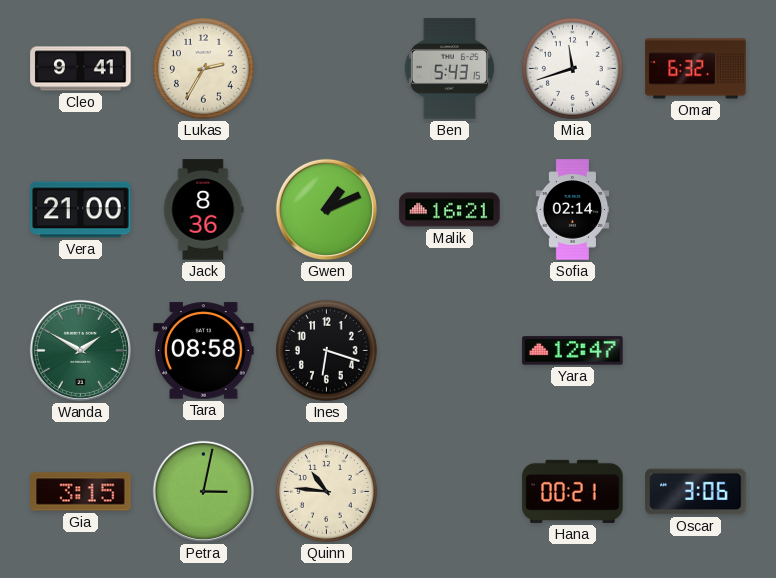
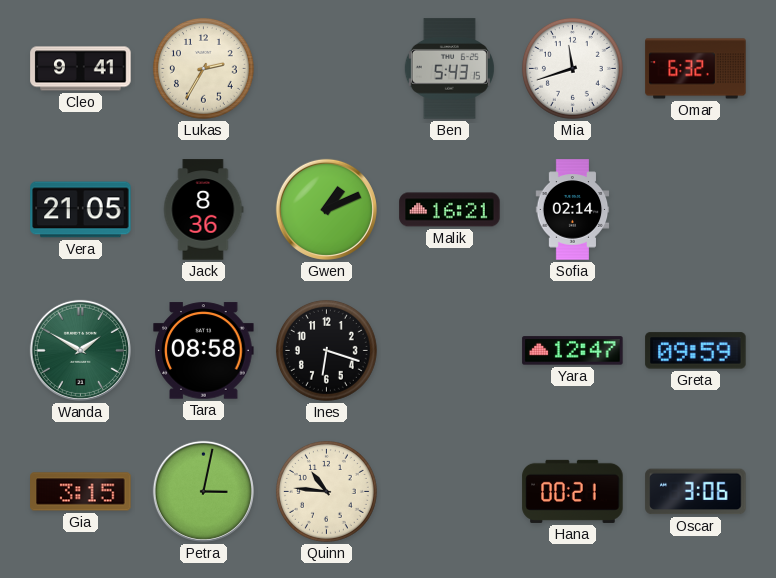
Vera: 21:00 -> 21:05 (81, 210)
Greta: none -> 09:59 (696, 351)
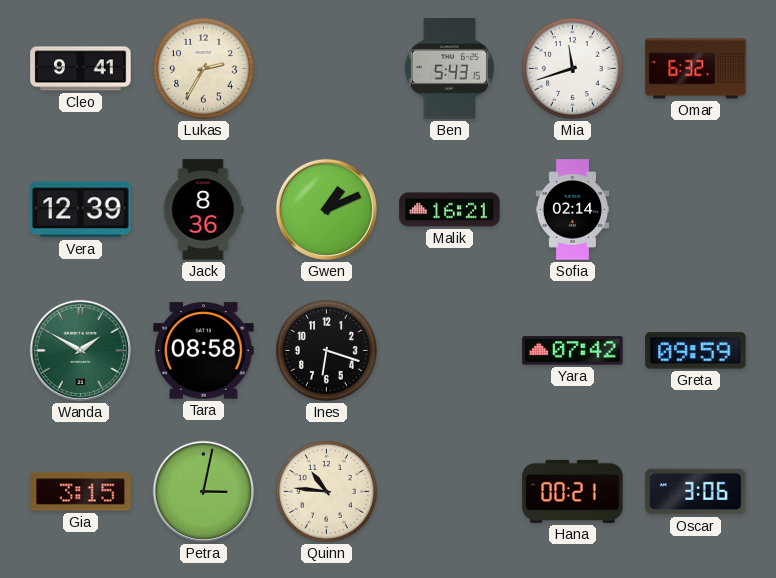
Vera: 21:05 -> 12:39 (81, 210)
Yara: 12:47 -> 07:42 (573, 351)
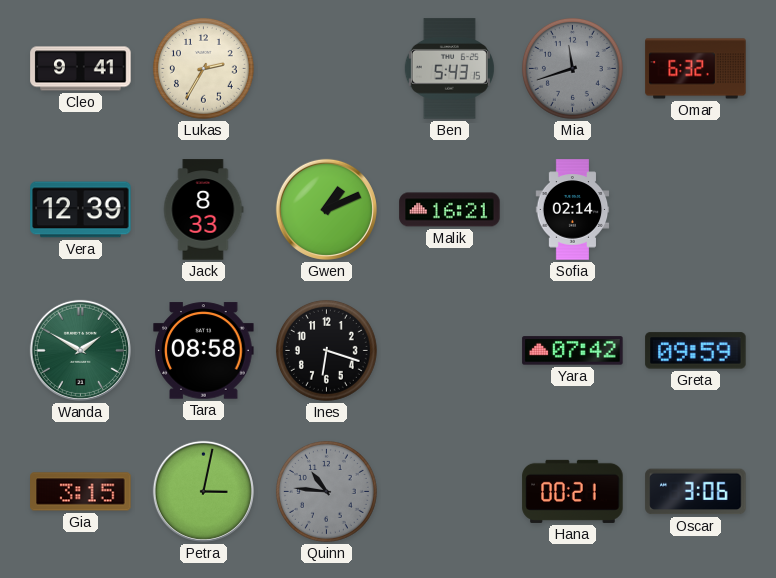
Mia dial: white -> grey (572, 68)
Jack: 8:36 -> 8:33 (204, 210)
Quinn dial: cream -> grey (326, 491)
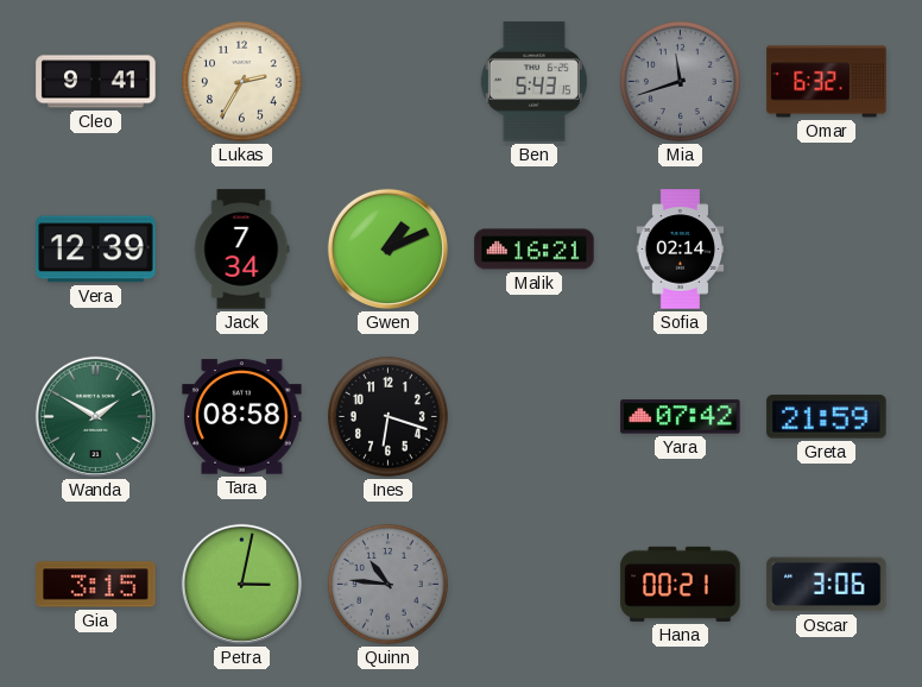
Jack: 8:33 -> 7:34 (242, 250)
Greta: 09:59 -> 21:59 (827, 417)
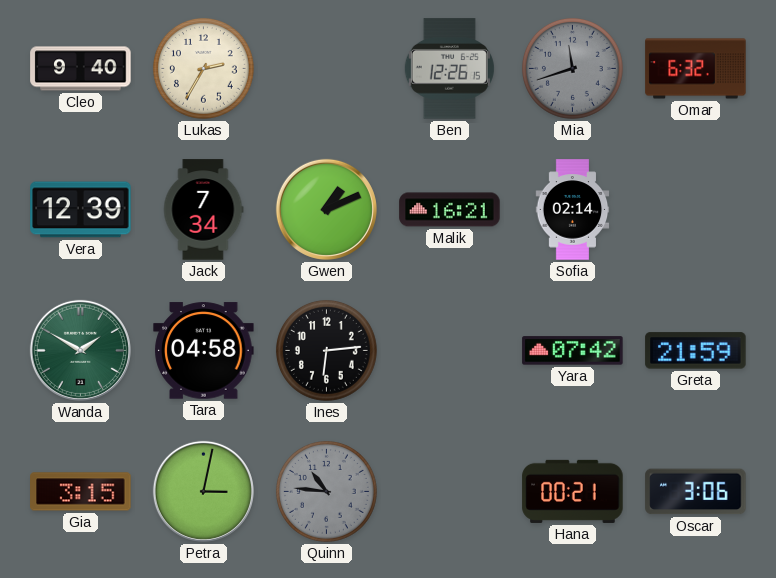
Cleo: 9:41 -> 9:40 (81, 69)
Ben: 5:43 -> 12:26 (449, 69)
Tara: 08:58 -> 04:58 (204, 351)
Ines: 6:18 -> 6:14 (326, 350)
